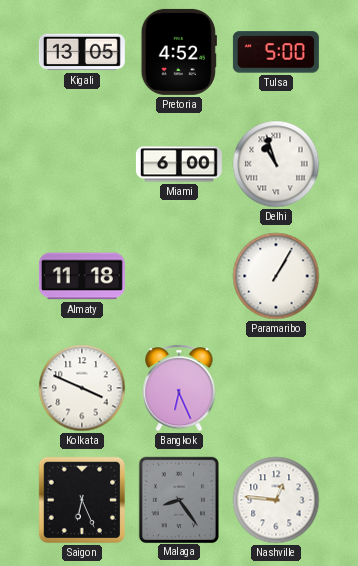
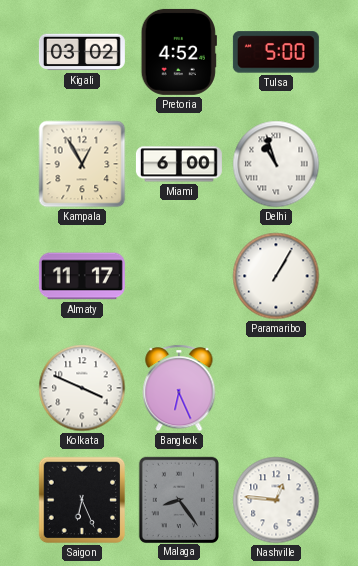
Kigali: 13:05 -> 03:02 (82, 52)
Kampala: none -> 12:55 (82, 164)
Almaty: 11:18 -> 11:17 (82, 276)
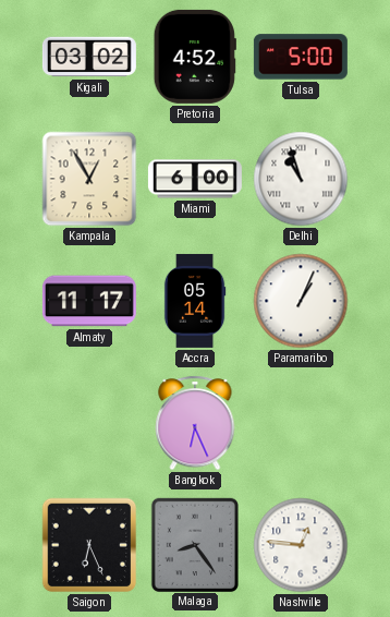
Accra: none -> 05:14 (195, 301)
Paramaribo: 1:05 -> 1:04 (301, 301)
Kolkata: 3:49 -> none (82, 388)
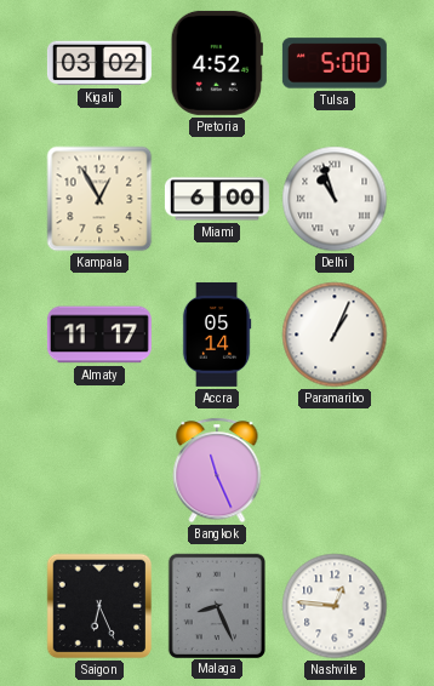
Bangkok: 6:26 -> 11:26 (217, 470)
Malaga: 8:24 -> 8:26 (216, 605)
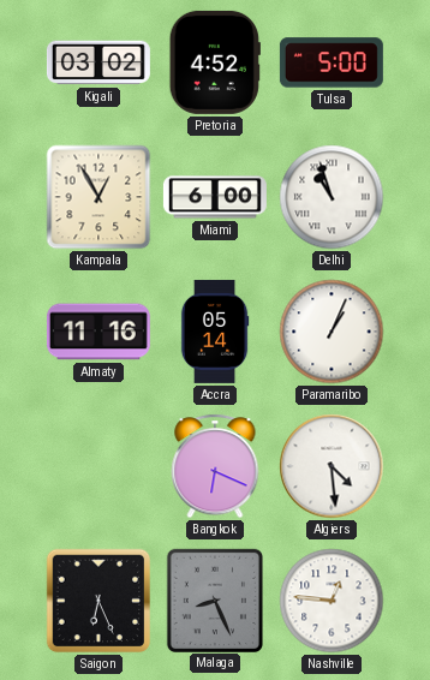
Almaty: 11:17 -> 11:16 (98, 332)
Bangkok: 11:26 -> 6:19 (215, 466)
Algiers: none -> 4:29 (332, 466)
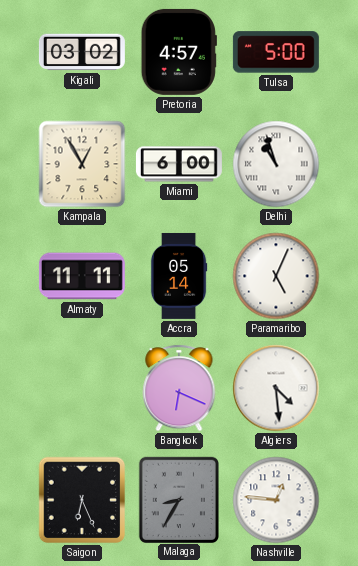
Pretoria: 4:52 -> 4:57 (179, 52)
Almaty: 11:16 -> 11:11 (82, 276)
Paramaribo: 1:04 -> 5:04 (276, 276)
Malaga: 8:26 -> 8:35 (178, 499)
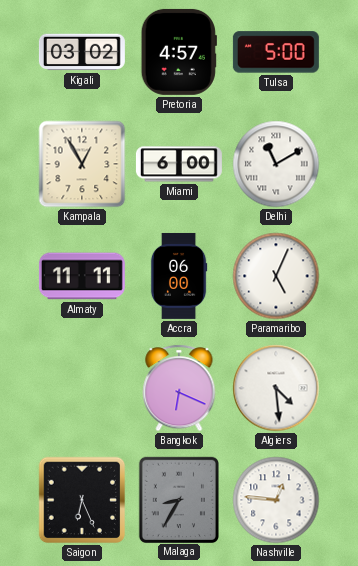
Delhi: 10:57 -> 11:10 (276, 164)
Accra: 05:14 -> 06:00 (179, 276)
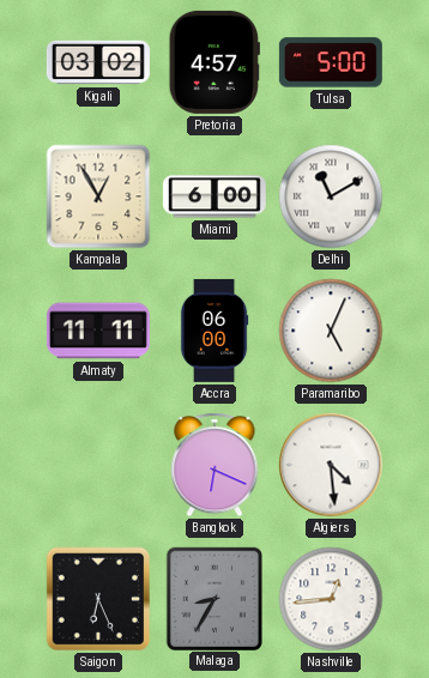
Nashville: 12:46 -> 12:44 (331, 599)
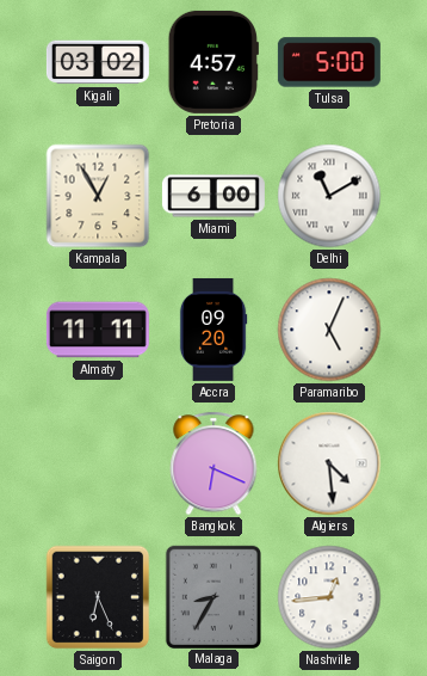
Accra: 06:00 -> 09:20 (213, 330)
